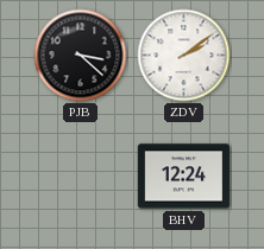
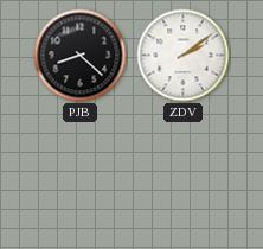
PJB: 3:22 -> 8:22 (81, 56)
BHV: 12:24 -> none (183, 177)
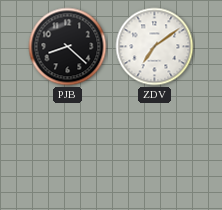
ZDV: 2:09 -> 7:09 (155, 47)
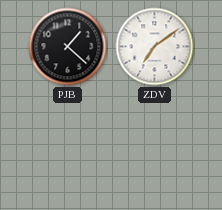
PJB: 8:22 -> 1:22 (68, 47)
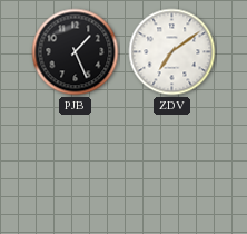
PJB: 1:22 -> 1:26 (76, 52)
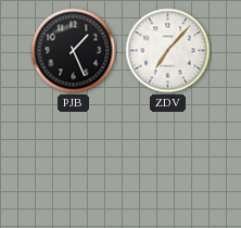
ZDV: 7:09 -> 7:07 (168, 51)
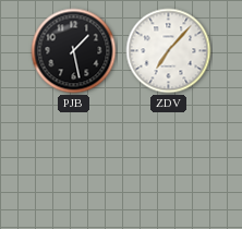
PJB: 1:26 -> 1:28 (74, 51)
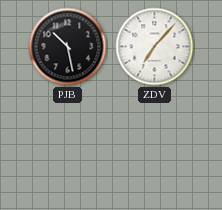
PJB: 1:28 -> 10:28 (68, 47)
